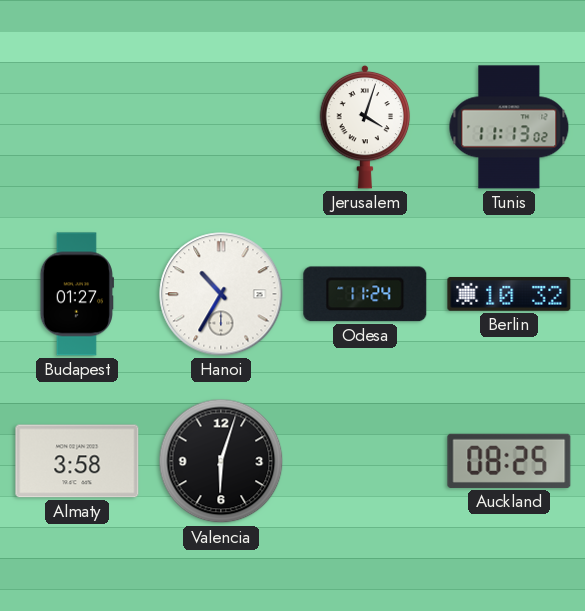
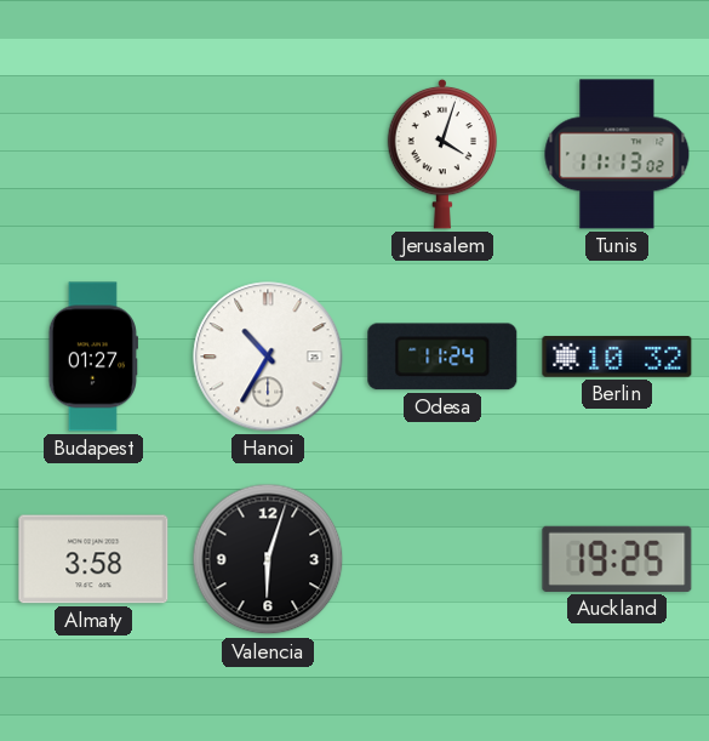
Auckland: 08:25 -> 19:25 (617, 559)
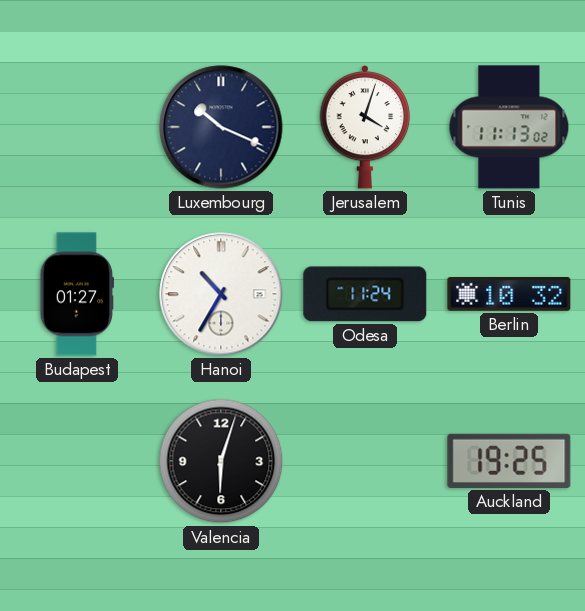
Luxembourg: none -> 10:19 (221, 127)
Almaty: 3:58 -> none (93, 559)
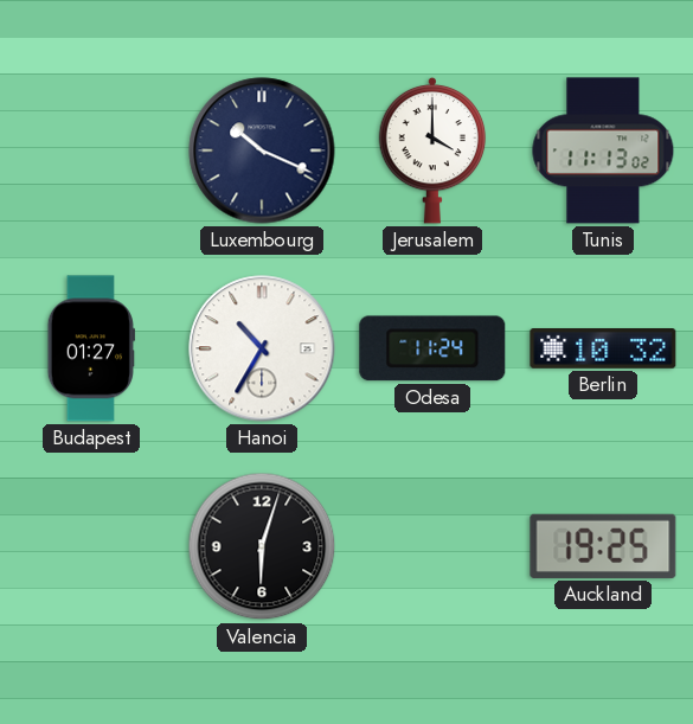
Jerusalem: 4:03 -> 4:00 (432, 150)
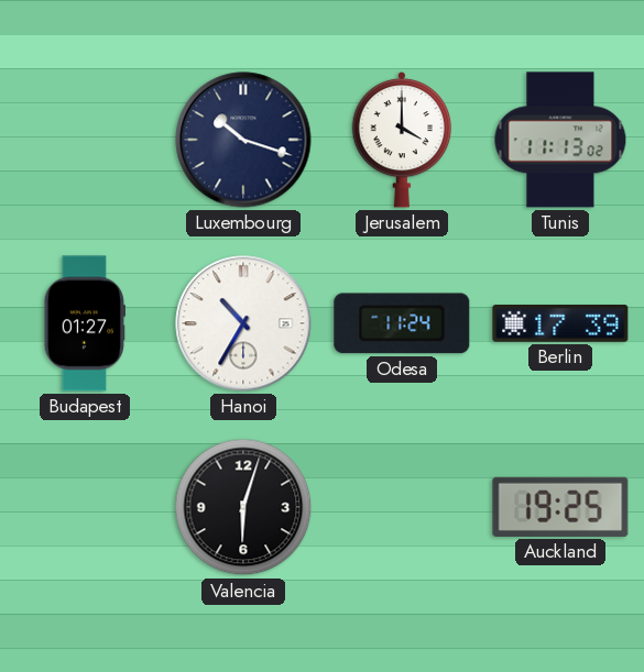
Luxembourg: 10:19 -> 10:18 (243, 140)
Berlin: 10:32 -> 17:39 (560, 324)
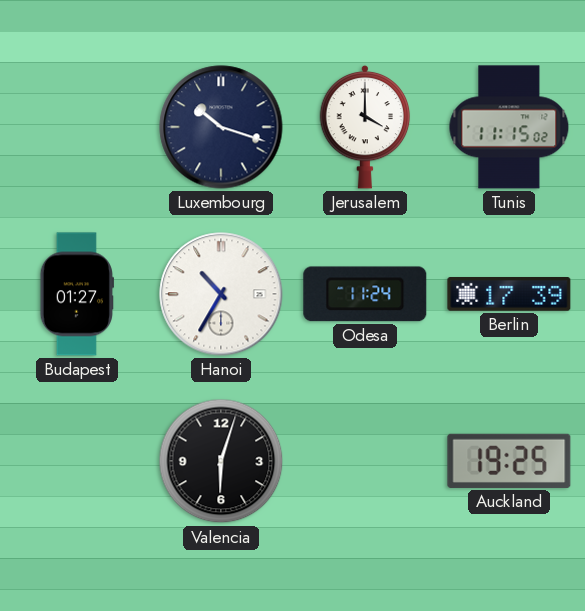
Tunis: 11:13 -> 11:15 (509, 127)
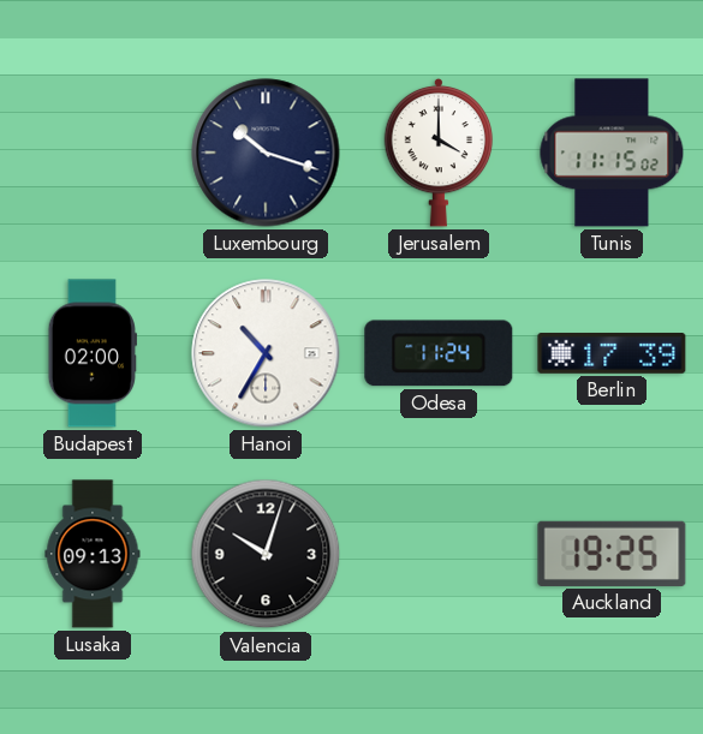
Budapest: 01:27 -> 02:00 (93, 353)
Lusaka: none -> 09:13 (93, 554)
Valencia: 6:03 -> 10:03 (266, 554)
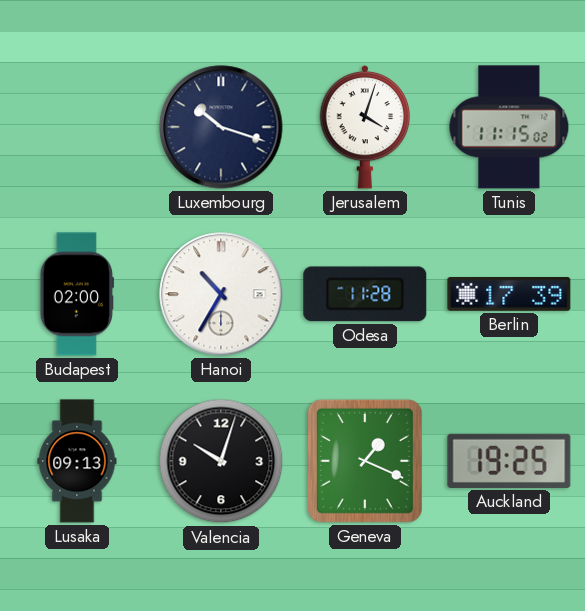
Jerusalem: 4:00 -> 4:03 (365, 127)
Odesa: 11:24 -> 11:28 (365, 294)
Geneva: none -> 1:19 (365, 461)
